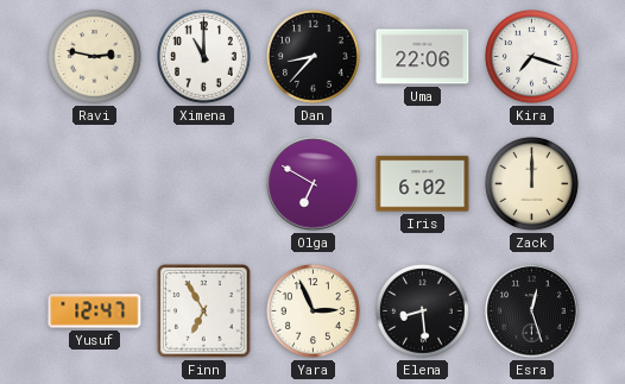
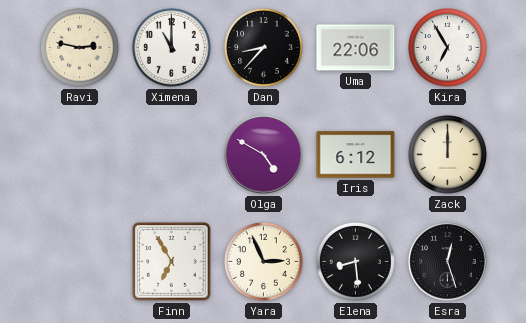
Kira: 7:18 -> 6:55 (448, 48)
Olga: 6:50 -> 4:50 (264, 155)
Iris: 6:02 -> 6:12 (356, 155)
Yusuf: 12:47 -> none (95, 311)
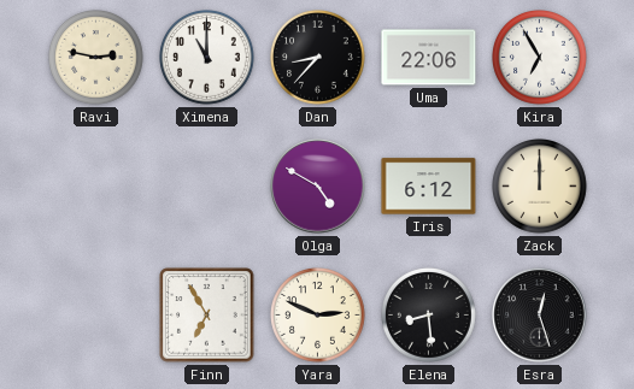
Yara: 2:56 -> 2:49 (318, 316)
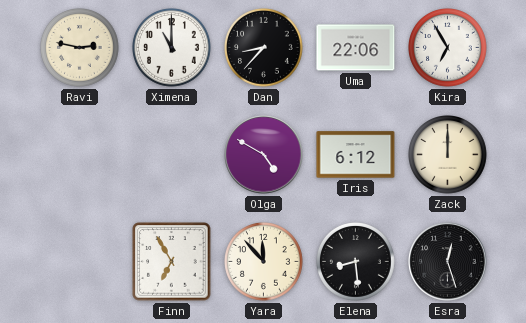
Yara: 2:49 -> 11:53 (264, 262)
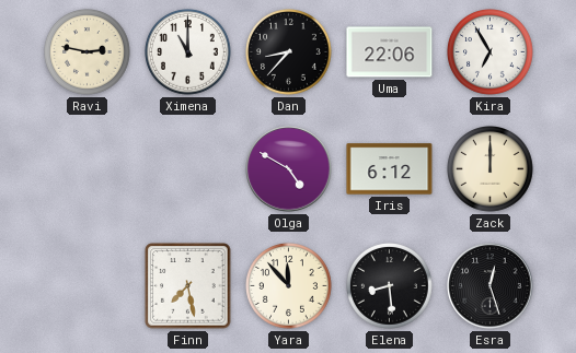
Finn: 6:55 -> 7:28 (188, 286)
